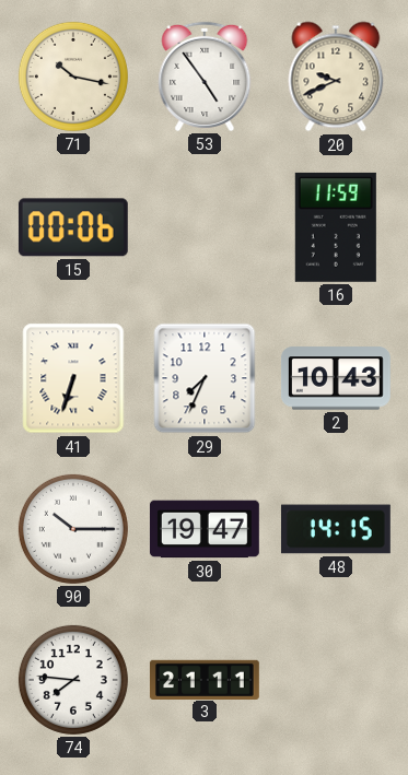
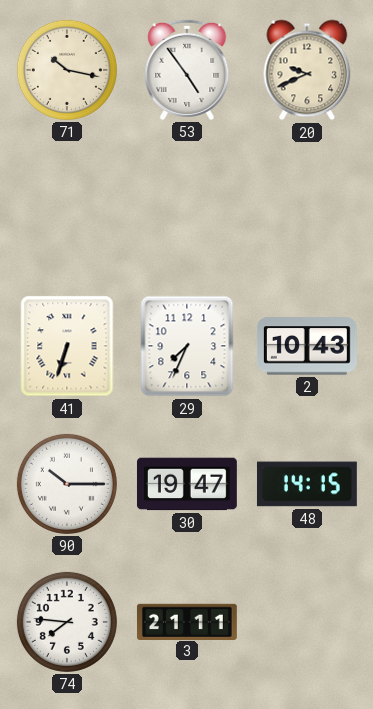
15: 00:06 -> none (73, 227)
16: 11:59 -> none (336, 227)
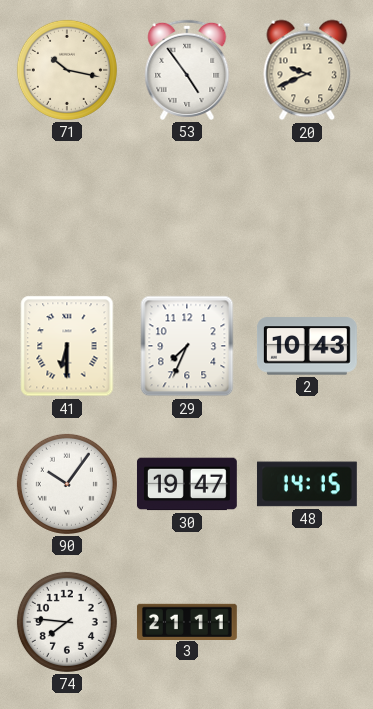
41: 6:33 -> 6:30 (67, 346)
90: 10:15 -> 10:06 (67, 484)
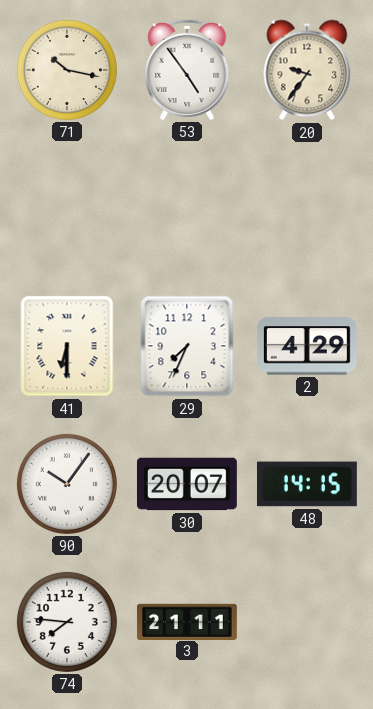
20: 9:41 -> 9:36 (307, 70)
2: 10:43 -> 4:29 (307, 346)
30: 19:47 -> 20:07 (187, 484)
